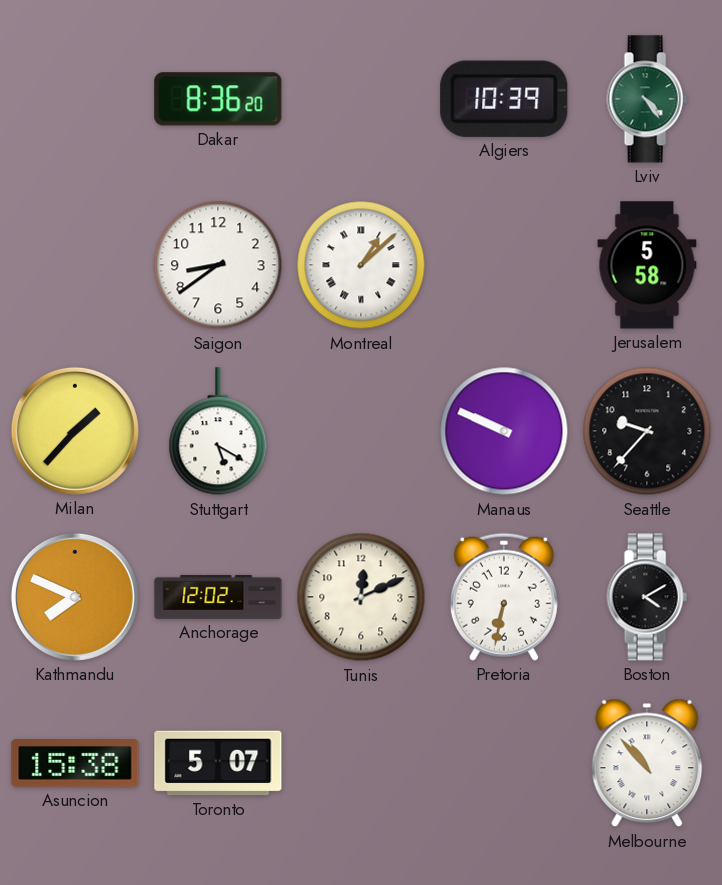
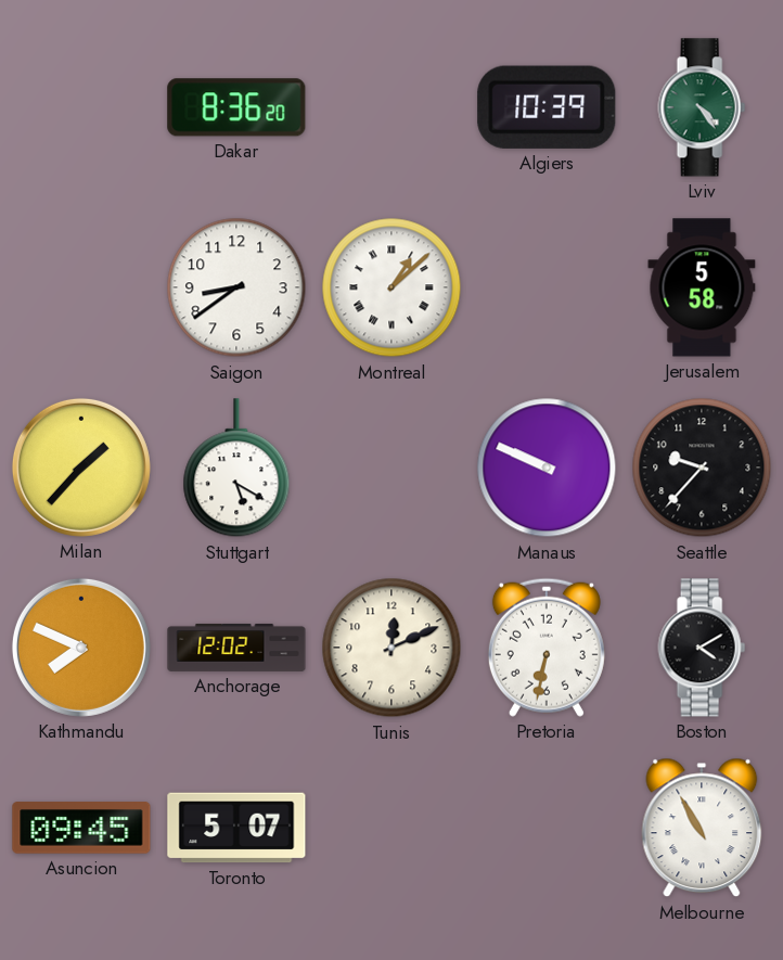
Asuncion: 15:38 -> 09:45 (81, 828)
Melbourne: 10:53 -> 10:55 (702, 828)
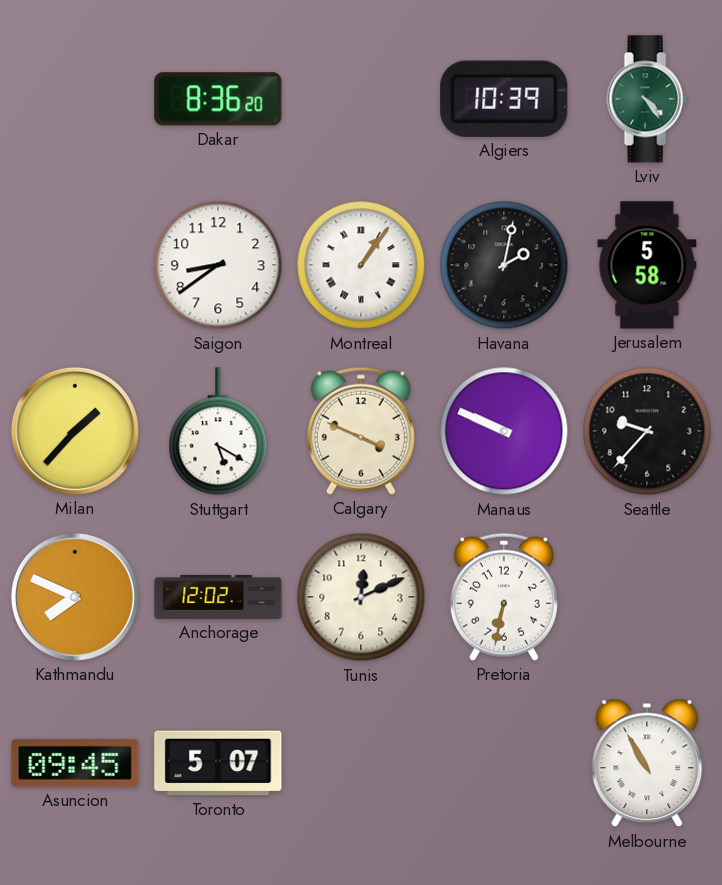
Montreal: 1:08 -> 1:06 (361, 265)
Havana: none -> 2:02 (504, 265)
Calgary: none -> 3:49 (361, 431)
Boston: 4:10 -> none (702, 648)
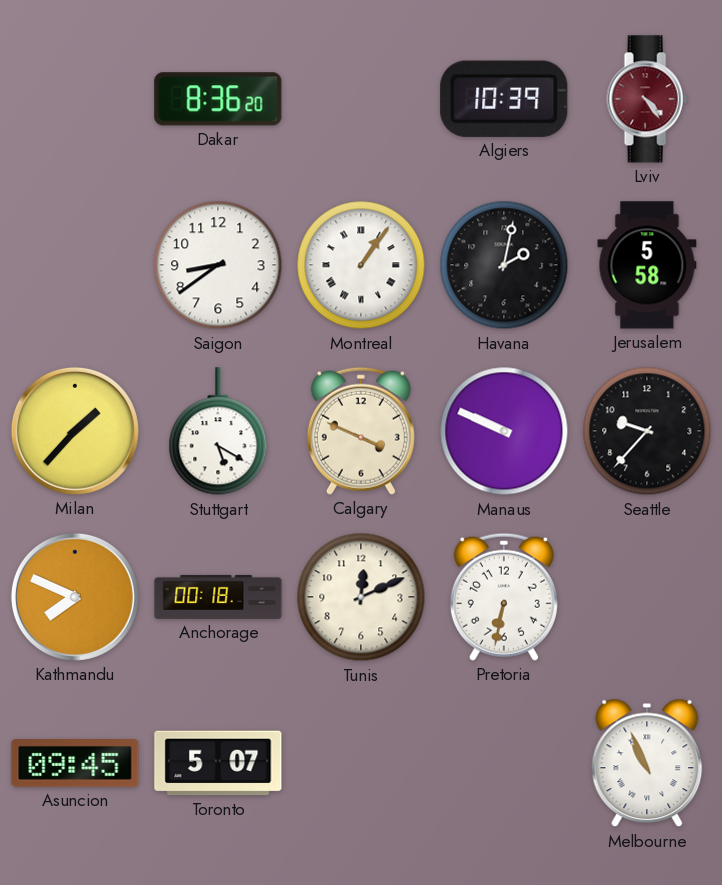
Lviv dial: green -> burgundy (647, 99)
Anchorage: 12:02 -> 00:18 (218, 597)
Melbourne: 10:55 -> 10:56 (647, 763)
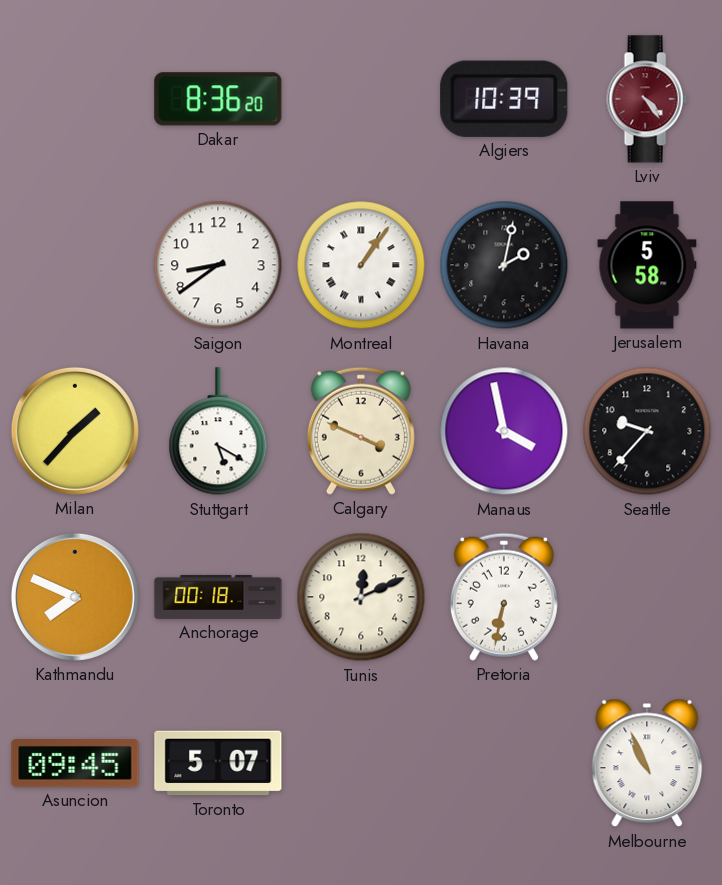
Manaus: 9:49 -> 3:58 (504, 431)
